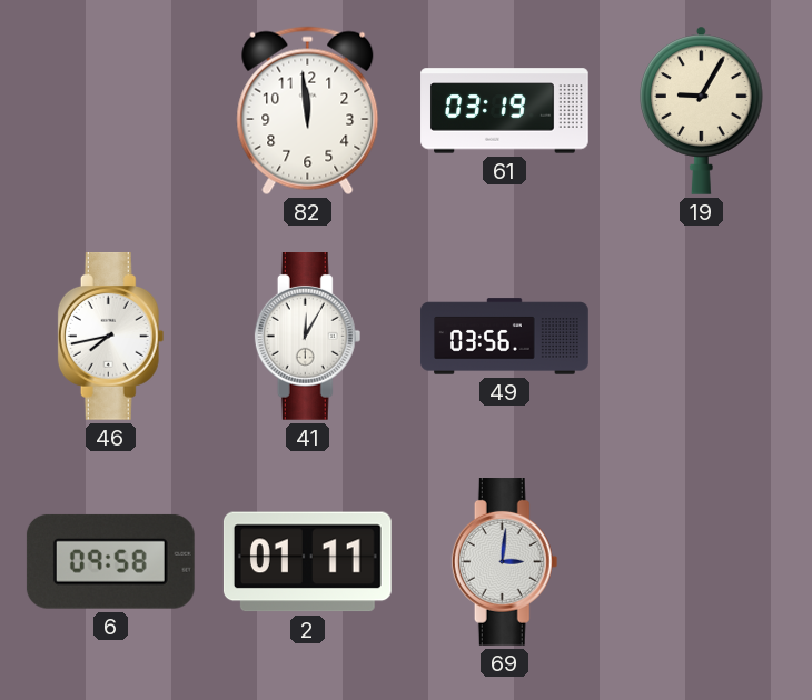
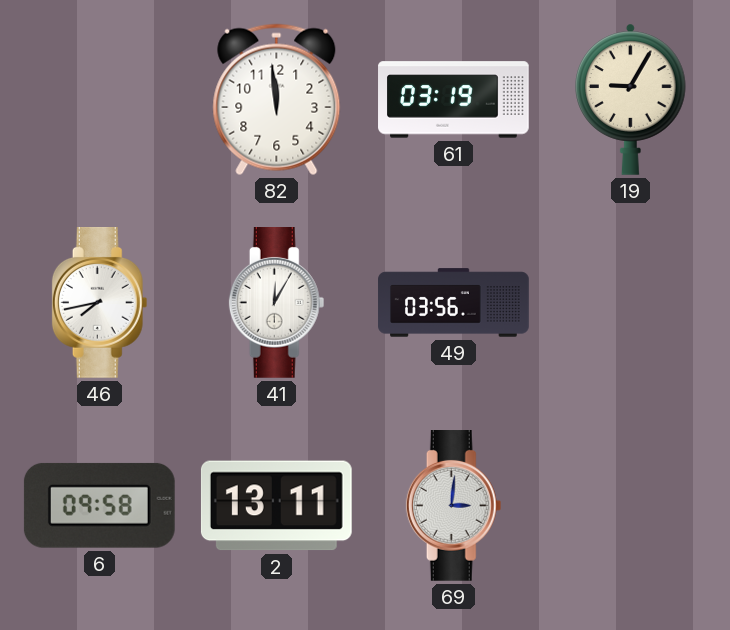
2: 01:11 -> 13:11 (276, 506)
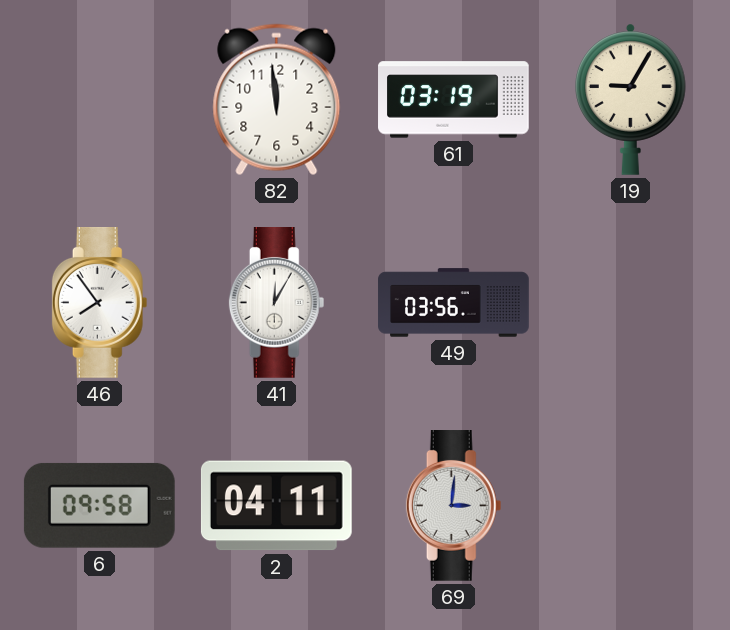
46: 7:43 -> 7:54 (100, 303)
2: 13:11 -> 04:11 (276, 506)
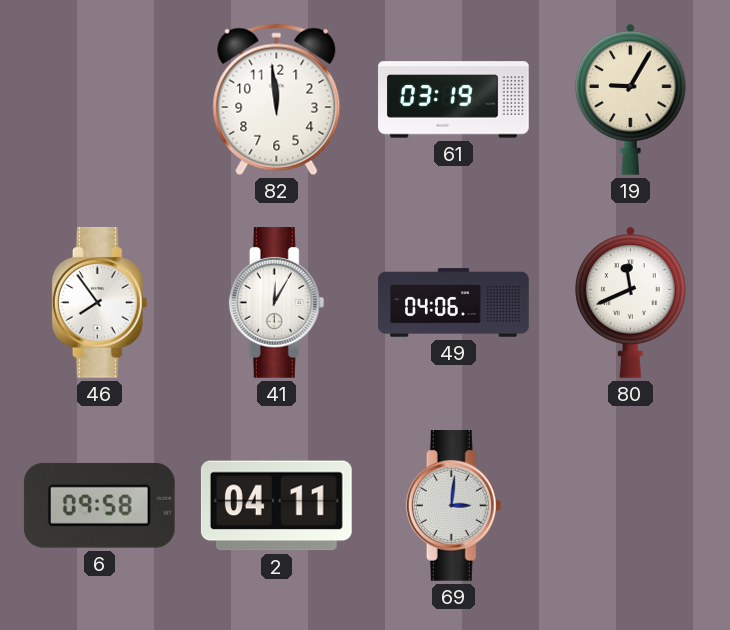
49: 03:56 -> 04:06 (454, 303)
80: none -> 11:41 (631, 302)
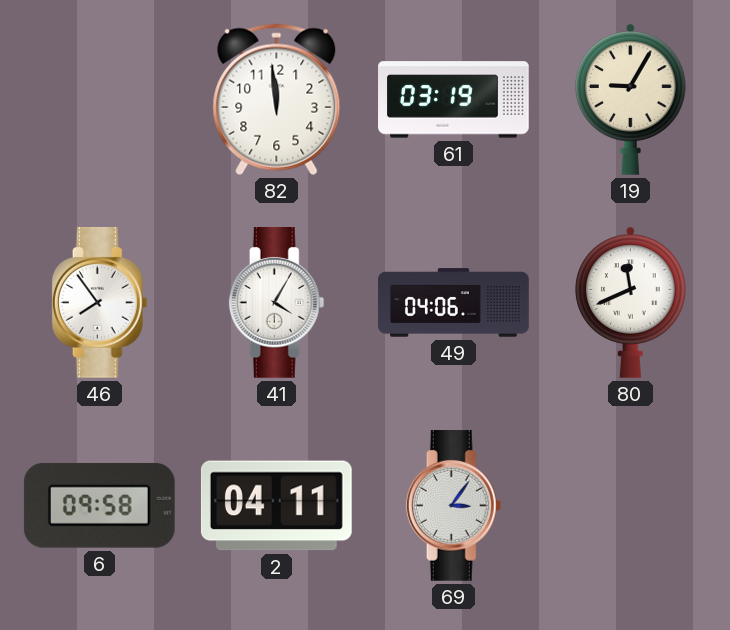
41: 12:05 -> 4:05 (277, 303)
69: 3:01 -> 3:06 (454, 506)
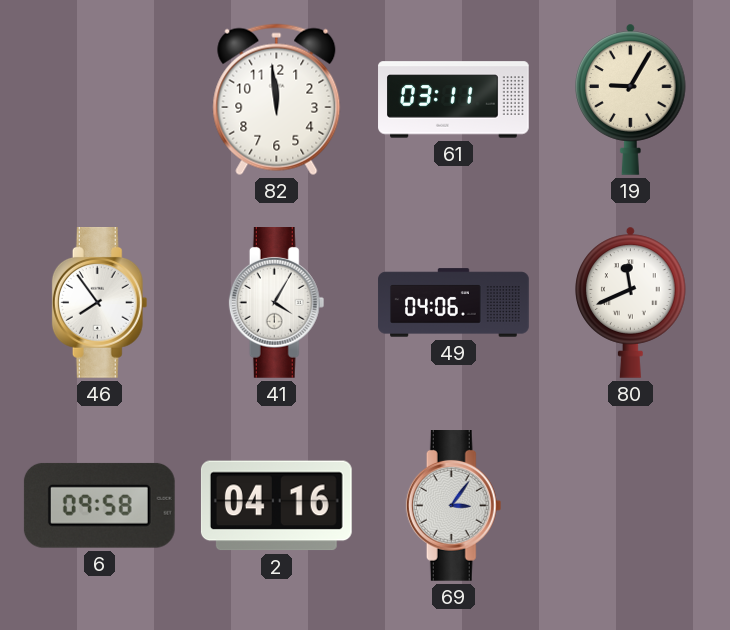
61: 03:19 -> 03:11 (454, 100)
2: 04:11 -> 04:16 (276, 506)
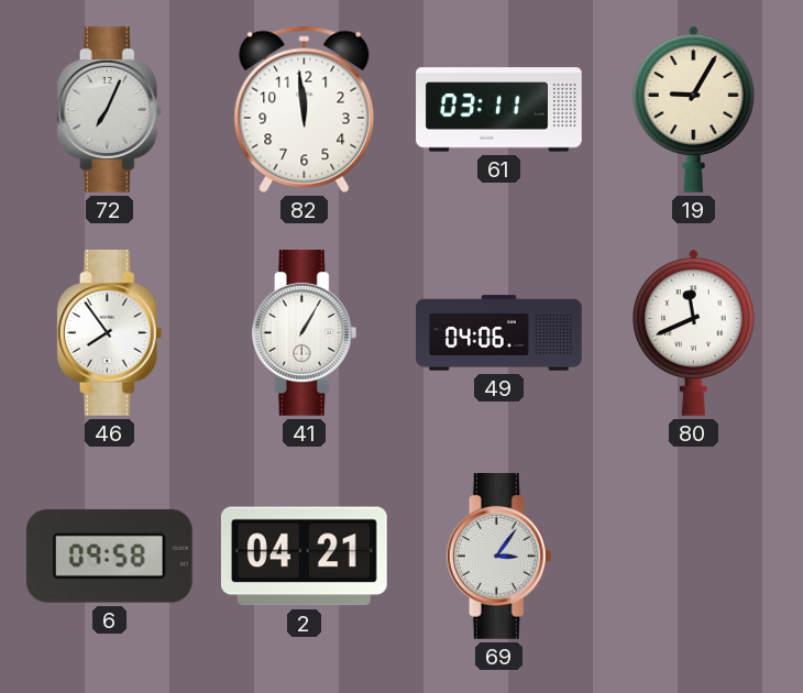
72: none -> 7:04 (110, 110)
41: 4:05 -> 1:05 (305, 333)
2: 04:16 -> 04:21 (304, 557)
